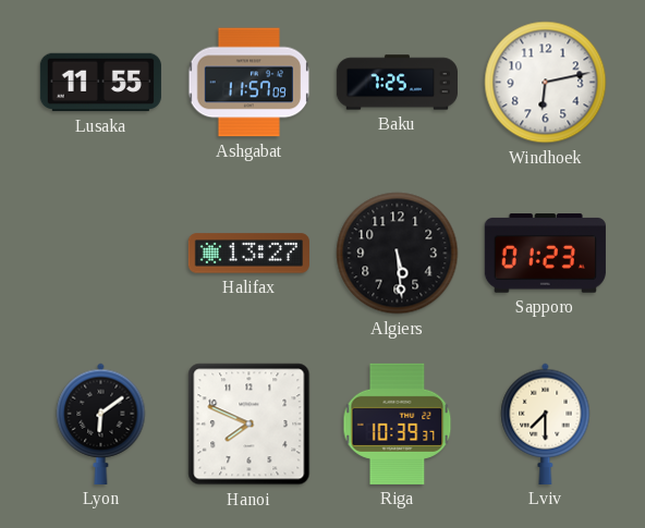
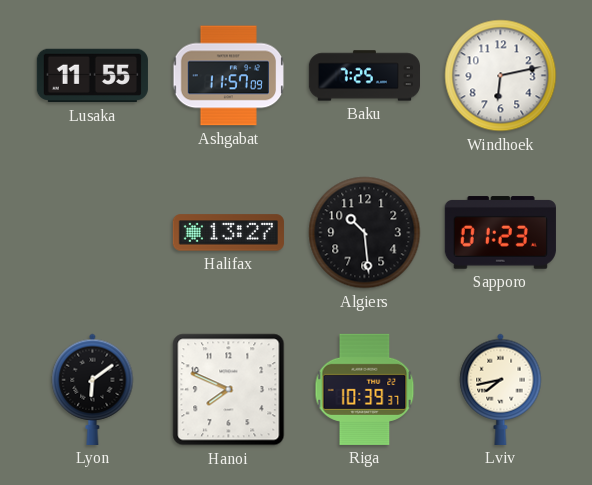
Algiers: 5:29 -> 10:29 (365, 233)
Lviv: 7:30 -> 7:43 (501, 389)
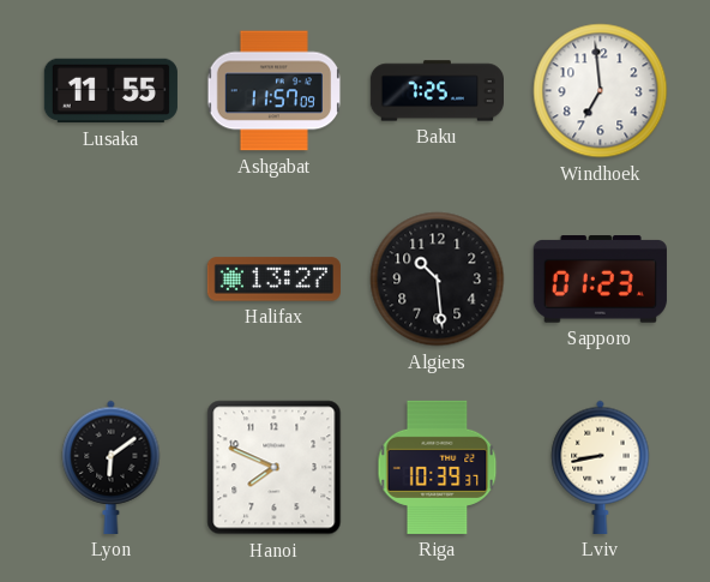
Windhoek: 6:13 -> 6:59 (601, 91)
Lviv: 7:43 -> 8:43 (601, 467)
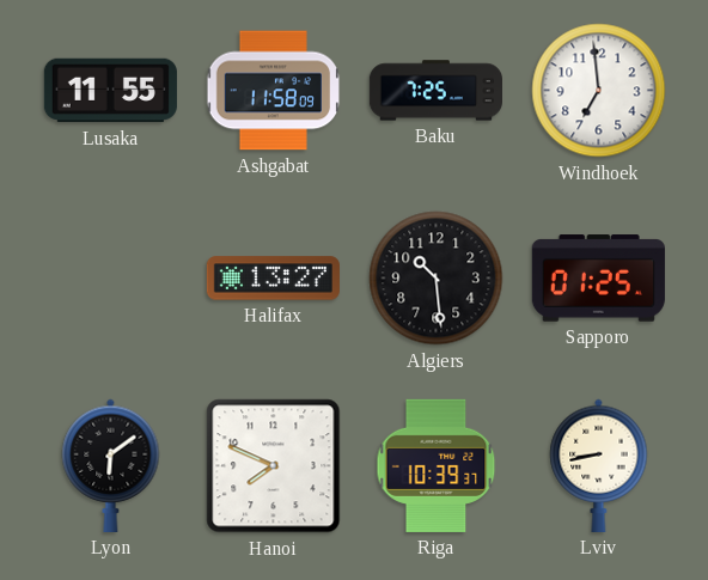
Ashgabat: 11:57 -> 11:58 (274, 91)
Sapporo: 01:23 -> 01:25 (598, 279)
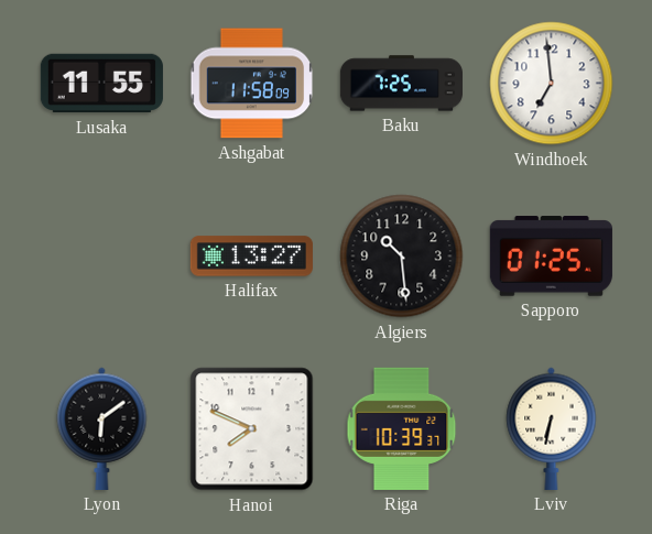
Lviv: 8:43 -> 6:32 (552, 428)
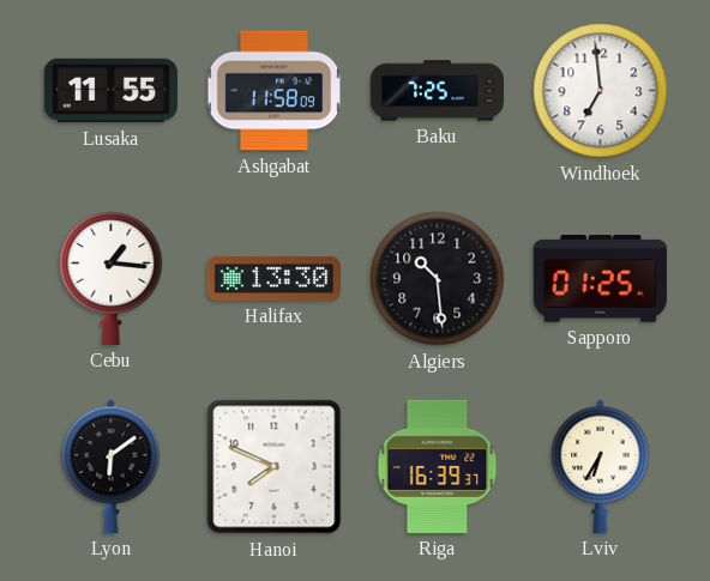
Cebu: none -> 1:16 (112, 278)
Halifax: 13:27 -> 13:30 (273, 279)
Riga: 10:39 -> 16:39 (438, 466)
Lviv: 6:32 -> 6:35 (601, 466)
